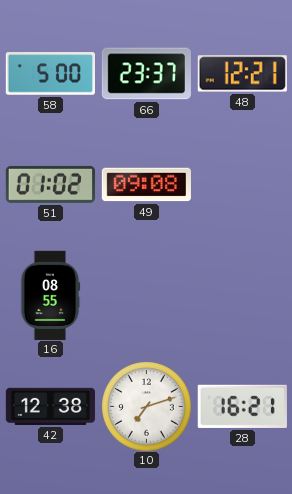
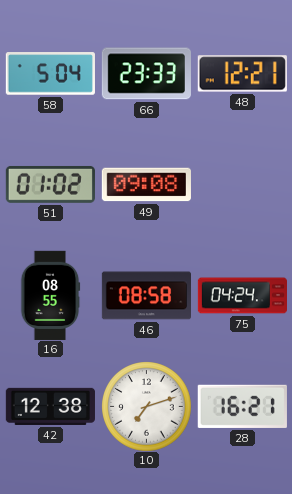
58: 5:00 -> 5:04 (50, 74)
66: 23:37 -> 23:33 (146, 74)
46: none -> 08:58 (146, 296)
75: none -> 04:24 (242, 296)
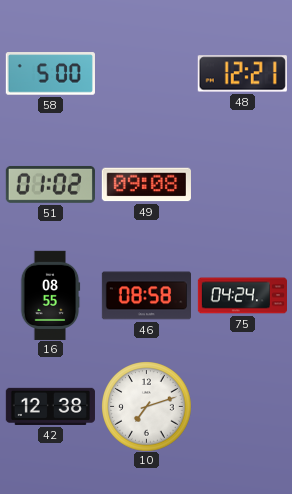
58: 5:04 -> 5:00 (50, 74)
66: 23:33 -> none (146, 74)
28: 16:21 -> none (242, 406)
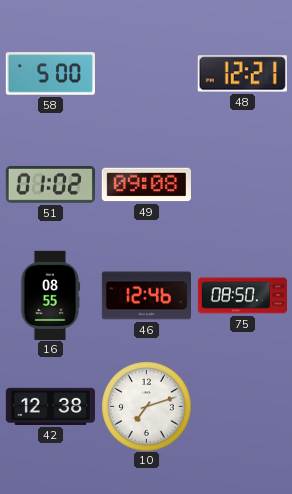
46: 08:58 -> 12:46 (146, 296)
75: 04:24 -> 08:50 (242, 296)
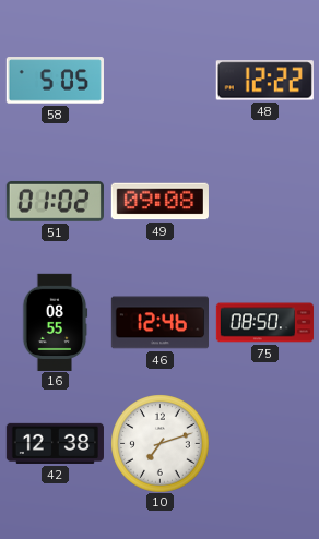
58: 5:00 -> 5:05 (55, 81)
48: 12:21 -> 12:22 (264, 81)
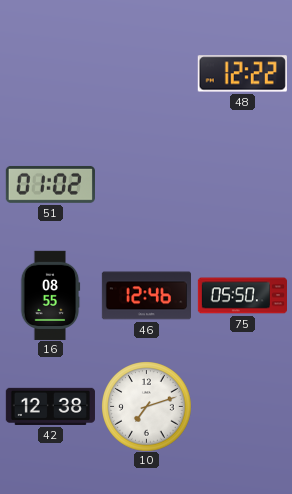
58: 5:05 -> none (55, 81)
49: 09:08 -> none (159, 202)
75: 08:50 -> 05:50 (242, 296)
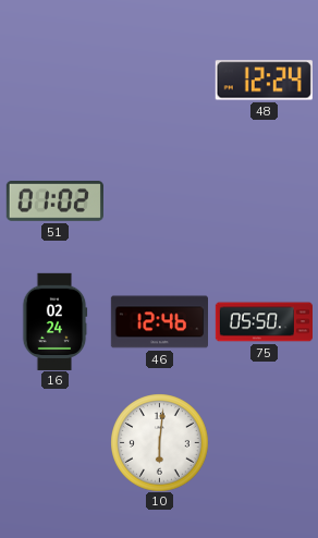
48: 12:22 -> 12:24 (264, 81)
16: 08:55 -> 02:24 (54, 321)
42: 12:38 -> none (50, 406)
10: 7:12 -> 6:01 (159, 442)
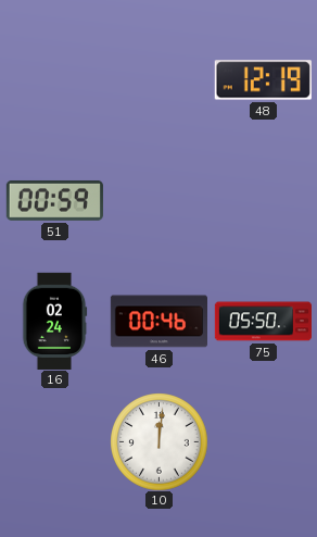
48: 12:24 -> 12:19 (263, 80)
51: 01:02 -> 00:59 (54, 200)
46: 12:46 -> 00:46 (158, 322)
10: 6:01 -> 12:01 (158, 441)
